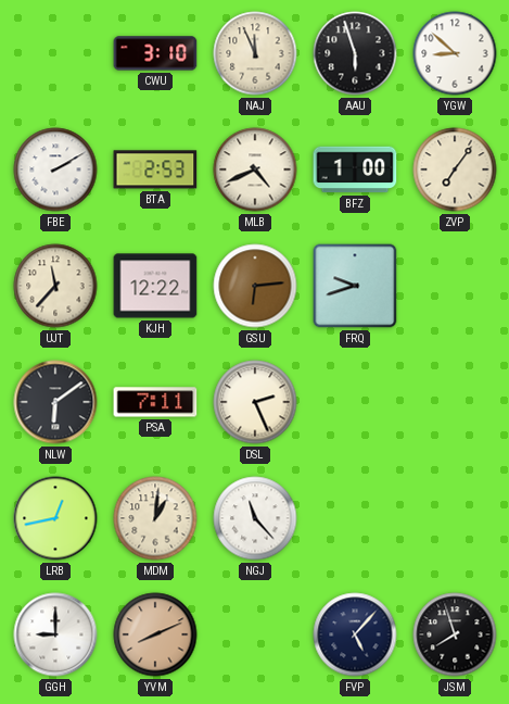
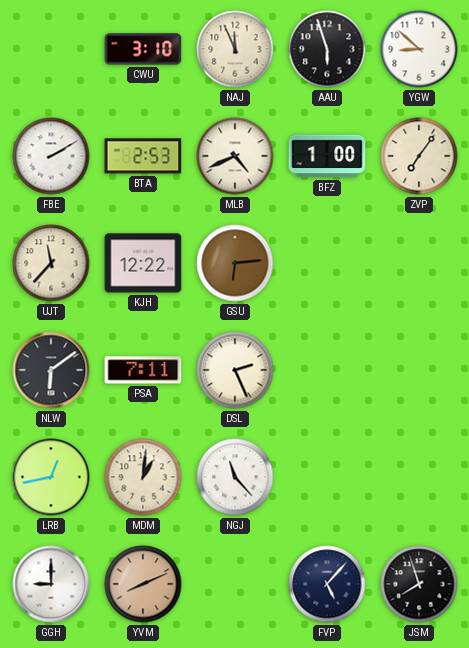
FRQ: 9:42 -> none (355, 286)
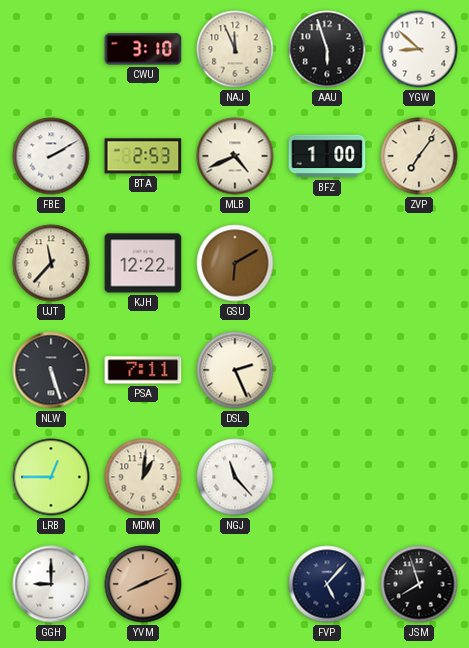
GSU: 6:14 -> 6:10 (235, 263)
NLW: 6:09 -> 5:27 (51, 370)
LRB: 12:43 -> 12:45 (51, 477)
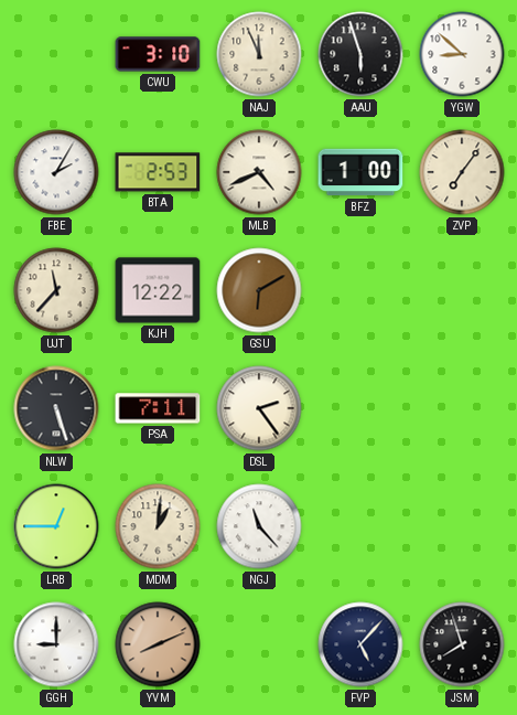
FBE: 2:10 -> 2:05 (56, 172)
DSL: 2:26 -> 2:24 (259, 408)
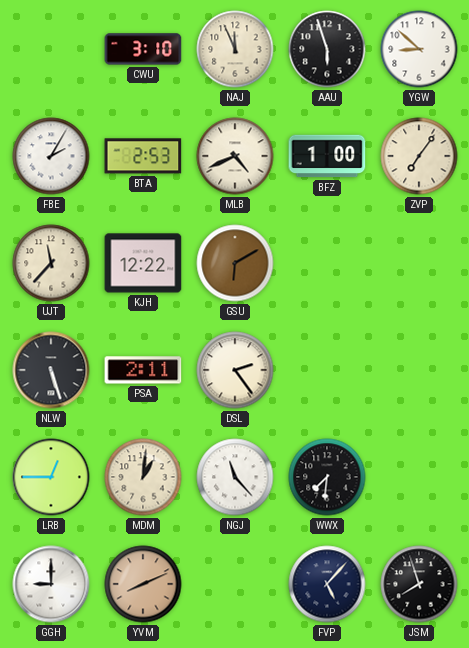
PSA: 7:11 -> 2:11 (143, 370)
WWX: none -> 7:31 (327, 477)
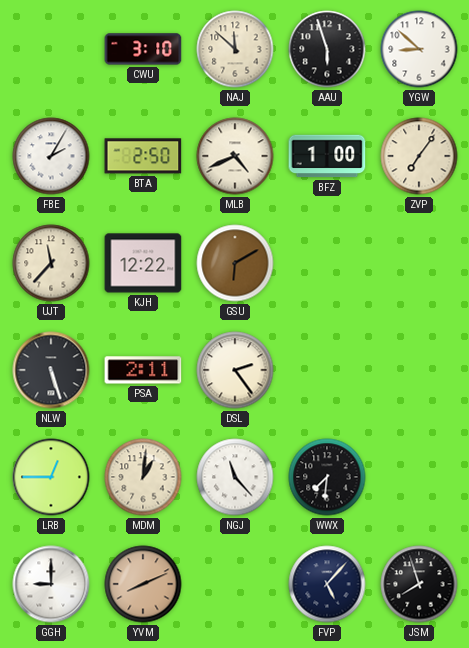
NAJ: 11:56 -> 11:52 (235, 49)
BTA: 2:53 -> 2:50 (143, 156)
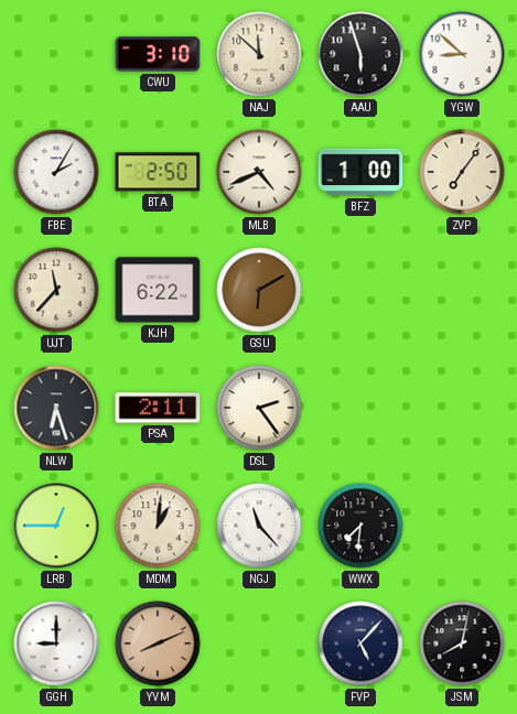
KJH: 12:22 -> 6:22 (158, 290)
NLW: 5:27 -> 6:27 (56, 408)
JSM: 7:57 -> 8:02 (462, 643)
